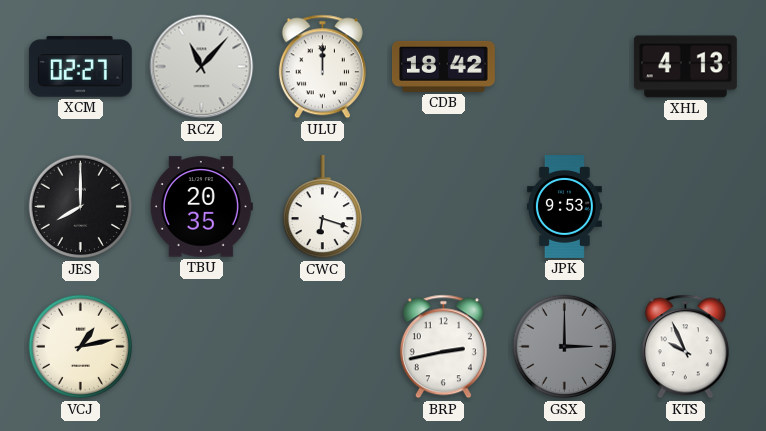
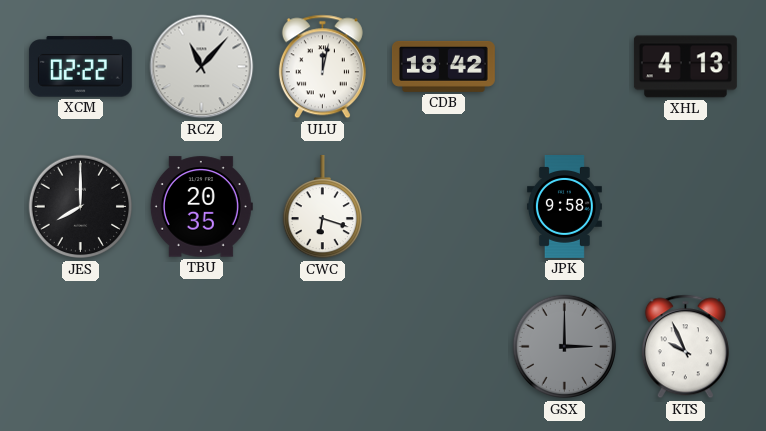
XCM: 02:27 -> 02:22 (80, 67)
ULU: 12:00 -> 12:02 (322, 67)
JPK: 9:53 -> 9:58 (564, 207)
VCJ: 1:13 -> none (81, 347)
BRP: 2:43 -> none (443, 347)
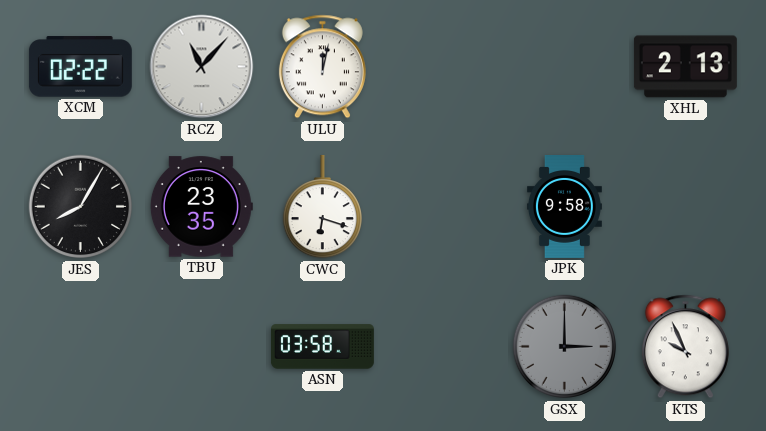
CDB: 18:42 -> none (443, 66)
XHL: 4:13 -> 2:13 (685, 67)
JES: 8:00 -> 8:05 (81, 207)
TBU: 20:35 -> 23:35 (201, 207)
ASN: none -> 03:58 (322, 347)
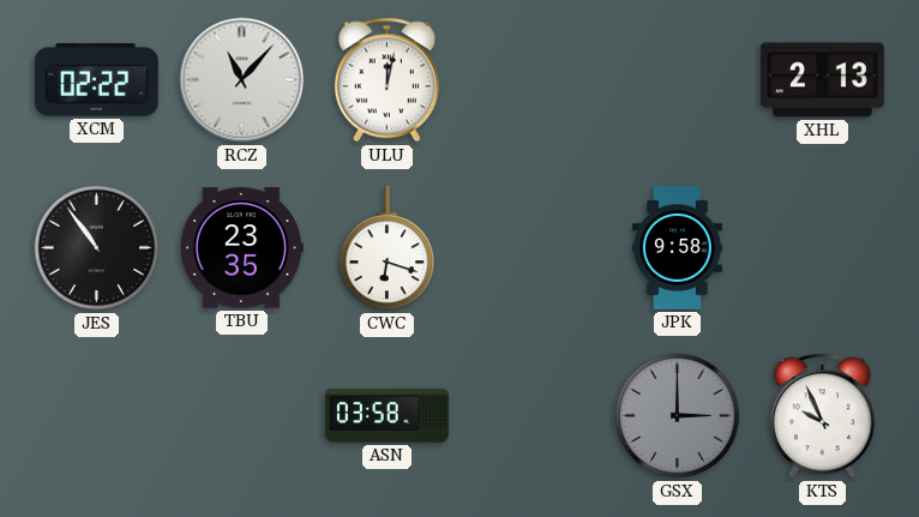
JES: 8:05 -> 10:54 (97, 248)
